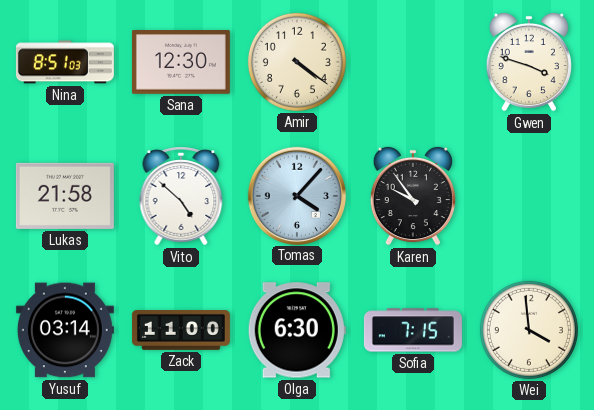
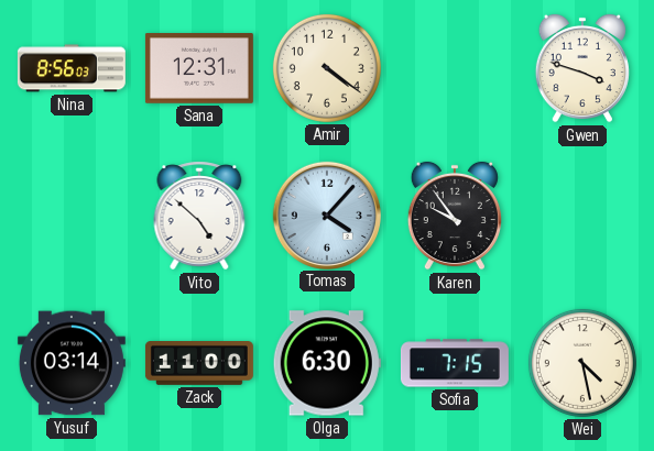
Nina: 8:51 -> 8:56 (72, 68)
Sana: 12:30 -> 12:31 (199, 69)
Lukas: 21:58 -> none (65, 196)
Wei: 3:59 -> 4:28 (582, 363)
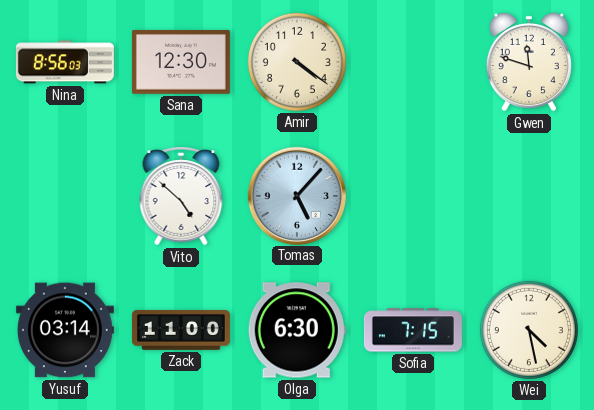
Sana: 12:31 -> 12:30 (181, 63)
Gwen: 3:48 -> 11:48 (529, 62)
Tomas: 4:07 -> 5:07 (296, 195)
Karen: 9:54 -> none (455, 216)
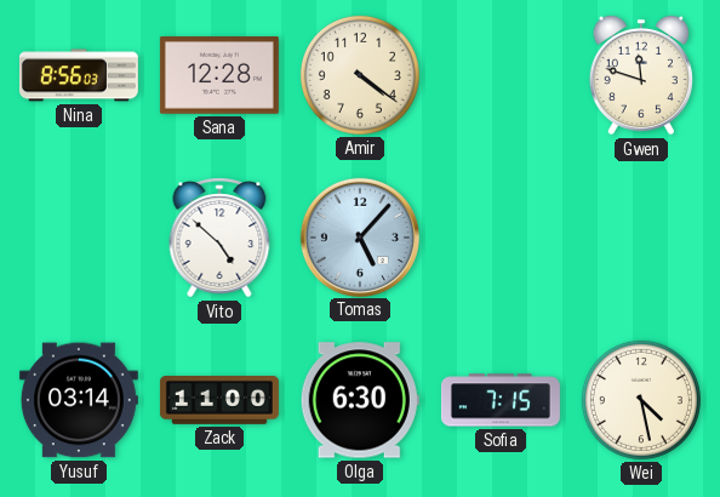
Sana: 12:30 -> 12:28 (219, 76)
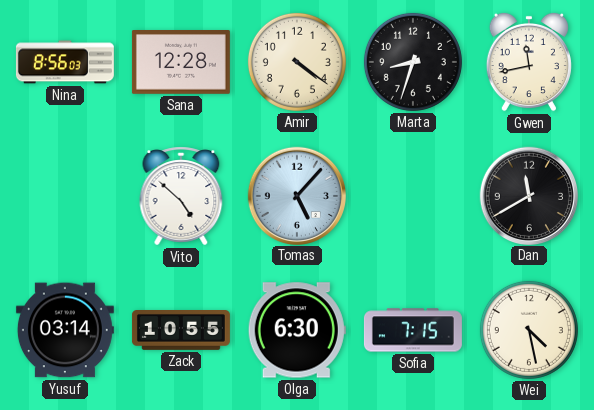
Marta: none -> 8:33 (413, 62)
Gwen: 11:48 -> 11:43 (529, 62)
Dan: none -> 11:40 (528, 195)
Zack: 11:00 -> 10:55 (181, 331)
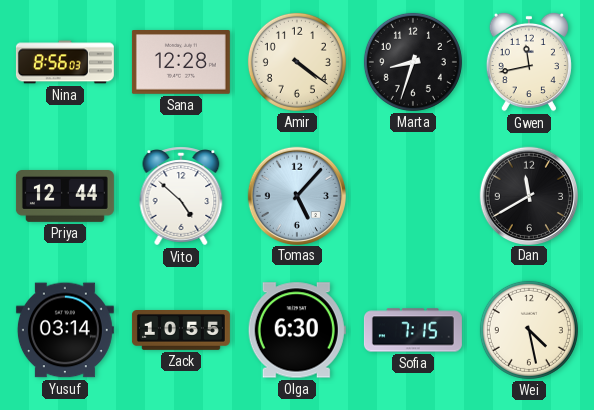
Priya: none -> 12:44 (65, 197)
